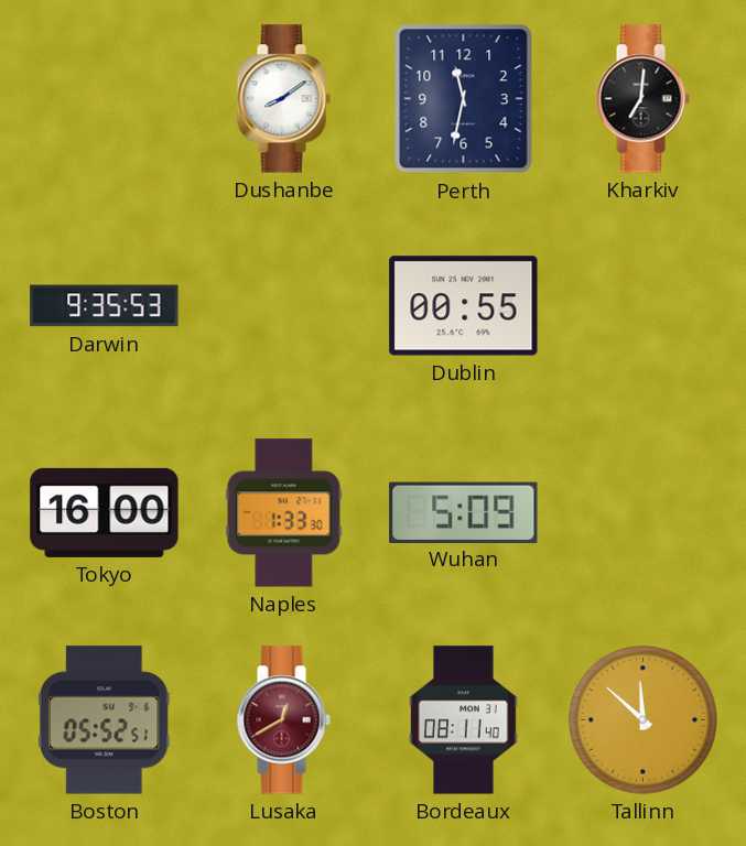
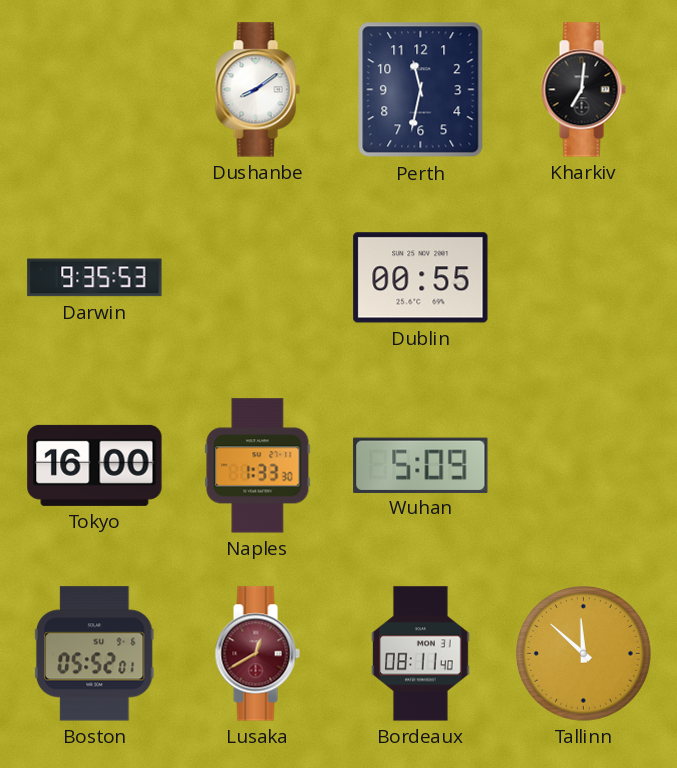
Boston: 05:52:51 -> 05:52:01 (94, 654)
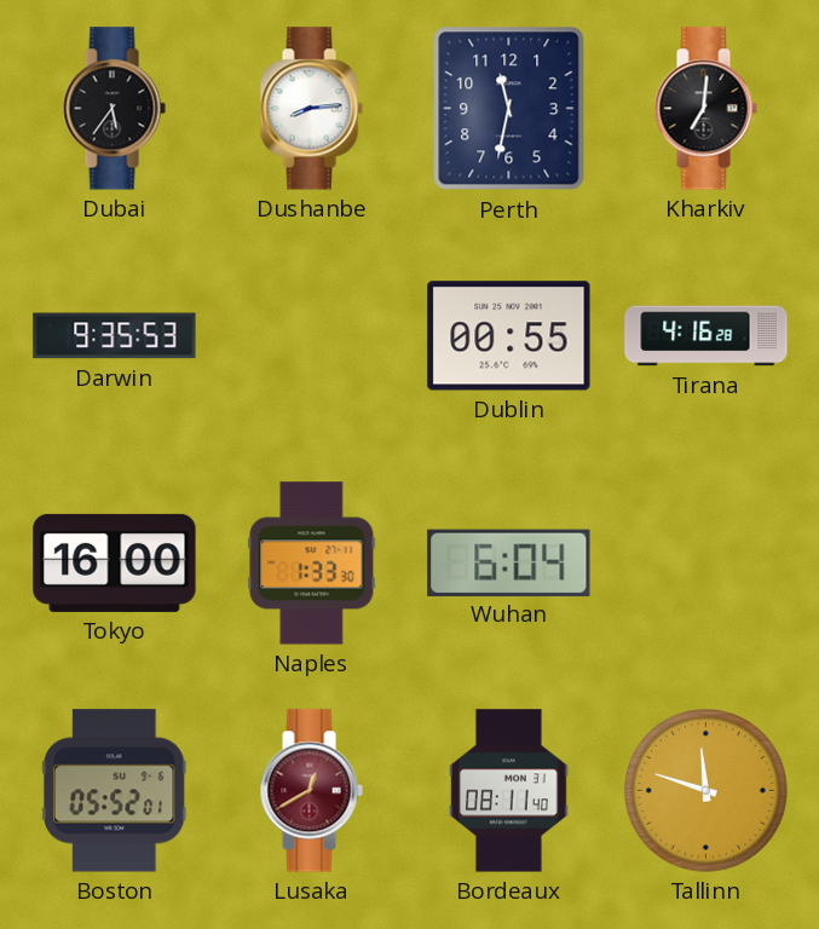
Dubai: none -> 5:36 (114, 109)
Dushanbe: 8:09 -> 8:14 (311, 109)
Tirana: none -> 4:16 (706, 336)
Wuhan: 5:09 -> 6:04 (509, 562)
Tallinn: 11:52 -> 11:48 (706, 791)
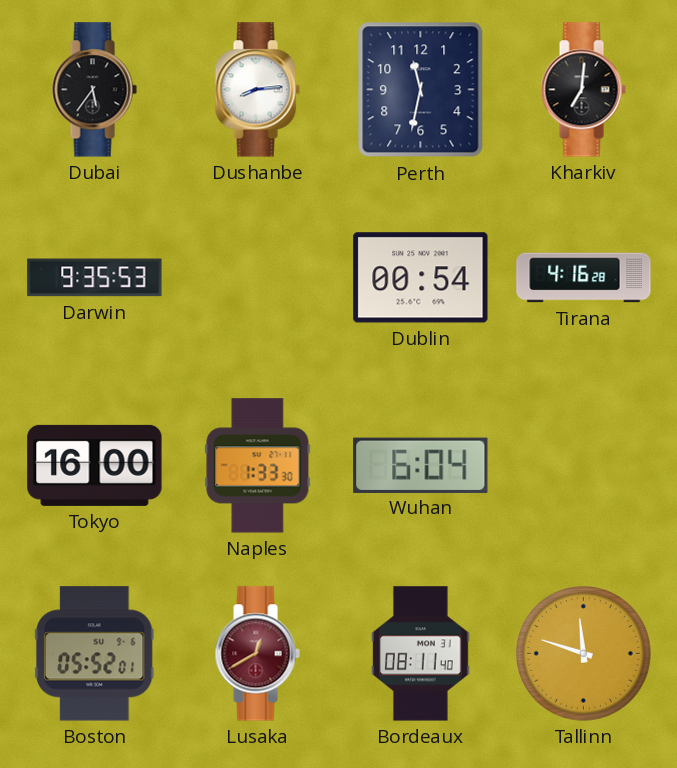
Dublin: 00:55 -> 00:54 (421, 278)
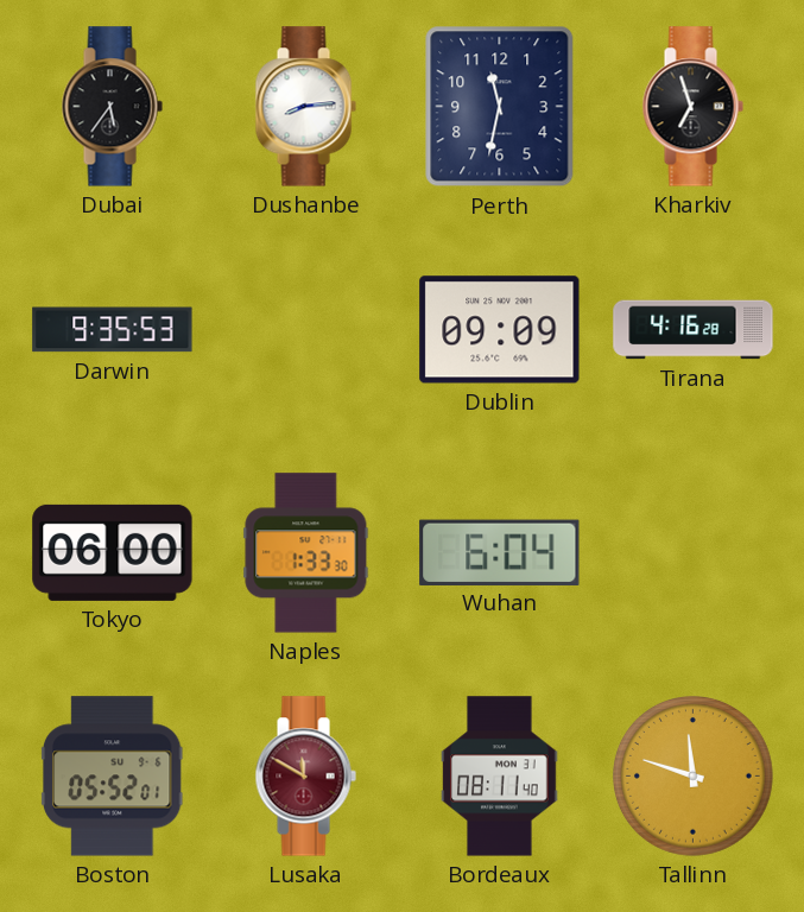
Kharkiv: 7:01 -> 6:57 (692, 107)
Dublin: 00:54 -> 09:09 (500, 330)
Tokyo: 16:00 -> 06:00 (113, 552)
Lusaka: 12:40 -> 11:50 (305, 777)
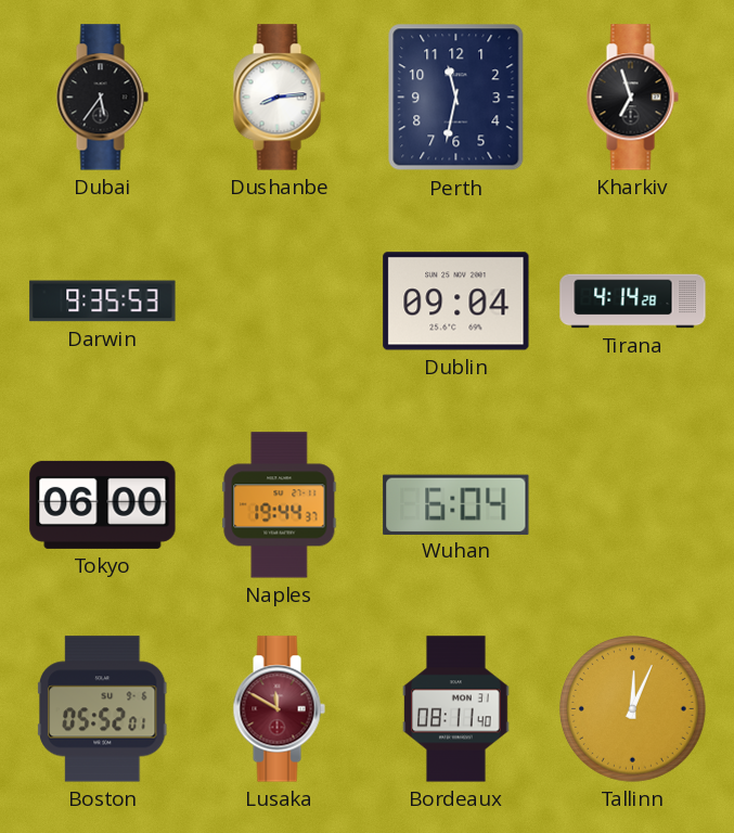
Dublin: 09:09 -> 09:04 (456, 302)
Tirana: 4:16 -> 4:14 (633, 302)
Naples: 1:33 -> 19:44 (280, 505)
Tallinn: 11:48 -> 12:04 (633, 709)
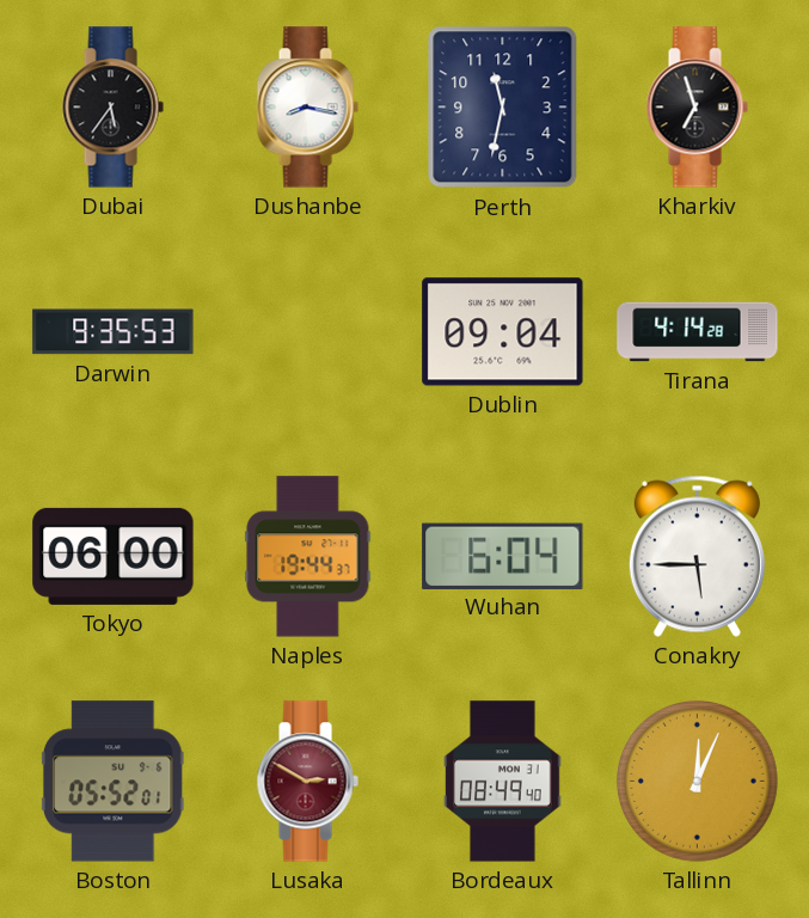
Dushanbe: 8:14 -> 8:17 (307, 108)
Conakry: none -> 5:45 (697, 556)
Lusaka: 11:50 -> 2:50 (307, 782)
Bordeaux: 08:11 -> 08:49 (503, 782)
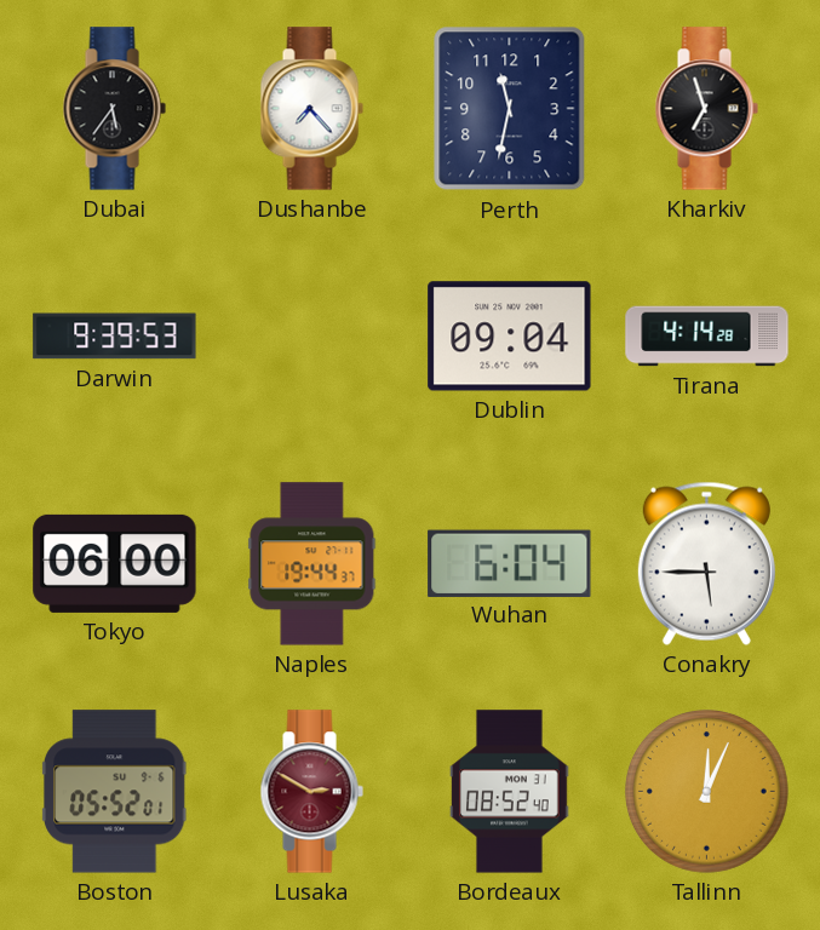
Dushanbe: 8:17 -> 7:23 (311, 109)
Darwin: 9:35 -> 9:39 (115, 337)
Bordeaux: 08:49 -> 08:52 (510, 792)
